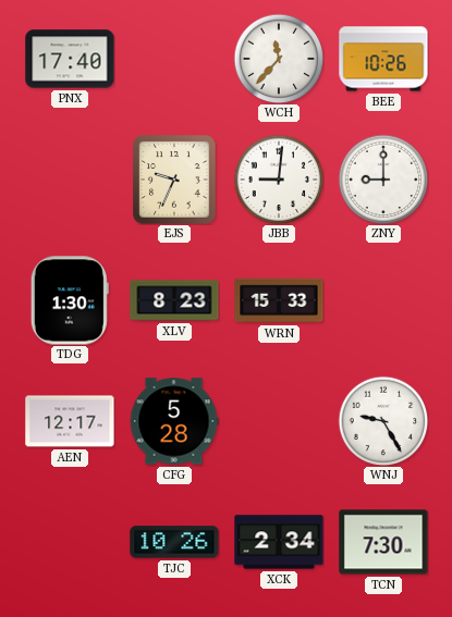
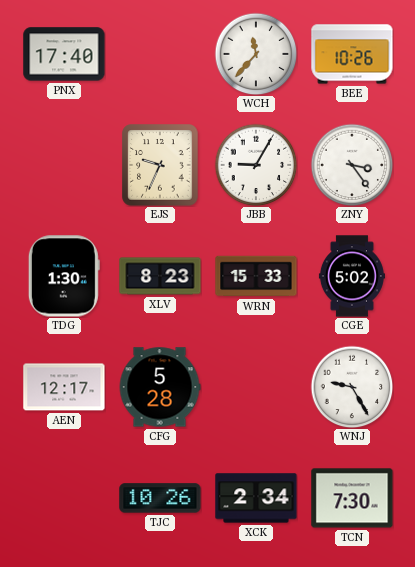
JBB: 9:01 -> 9:05 (256, 165)
ZNY: 9:00 -> 3:24 (352, 165)
CGE: none -> 5:02 (352, 276)
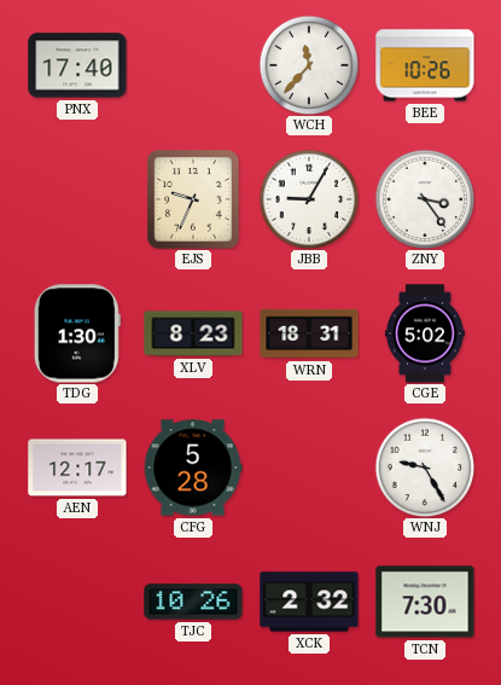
WRN: 15:33 -> 18:31 (309, 333)
XCK: 2:34 -> 2:32 (309, 602)
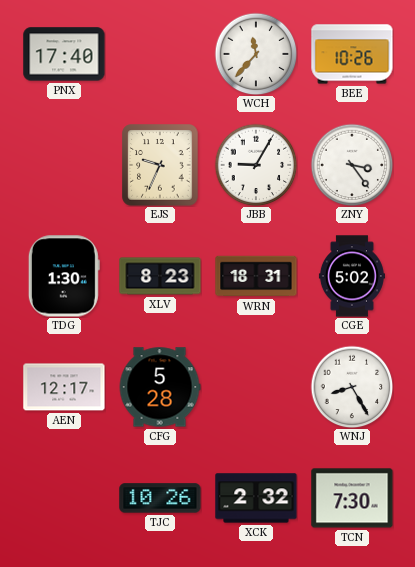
WNJ: 9:25 -> 8:25 (352, 387)
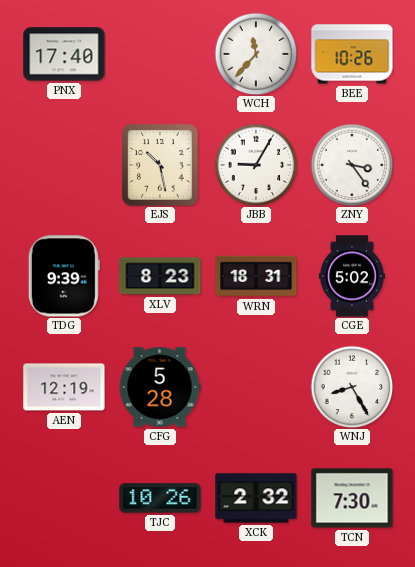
EJS: 9:34 -> 10:28 (160, 165)
TDG: 1:30 -> 9:39 (64, 276)
AEN: 12:17 -> 12:19 (64, 387)
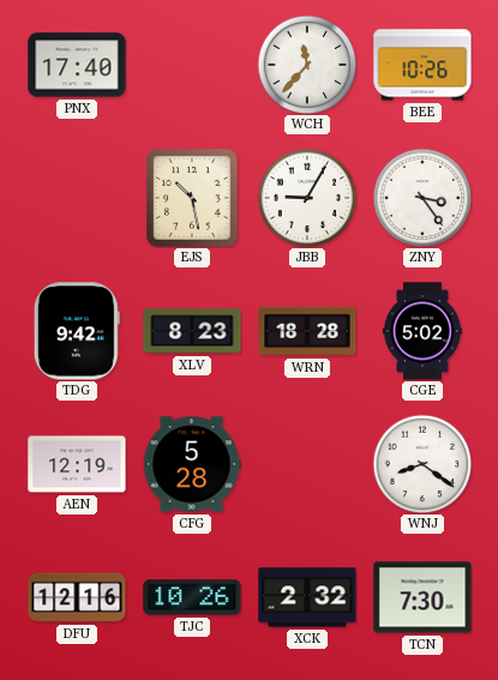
TDG: 9:39 -> 9:42 (77, 331)
WRN: 18:31 -> 18:28 (307, 331)
WNJ: 8:25 -> 8:21 (422, 464)
DFU: none -> 12:16 (77, 597)
